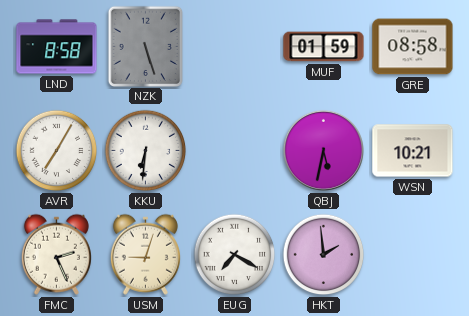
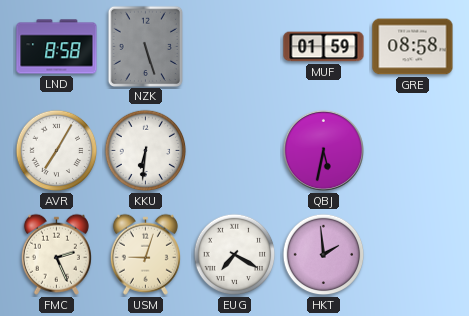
WSN: 10:21 -> none (413, 151)
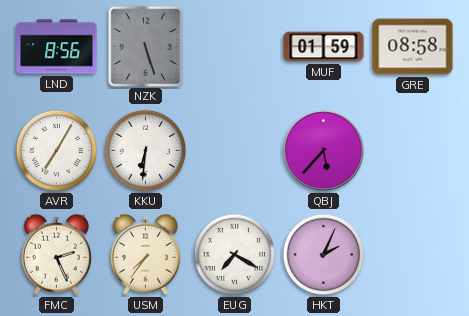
LND: 8:58 -> 8:56 (57, 47)
QBJ: 5:32 -> 5:37 (323, 150)
USM: 9:03 -> 7:36 (145, 254)
HKT: 1:59 -> 2:04 (324, 255)
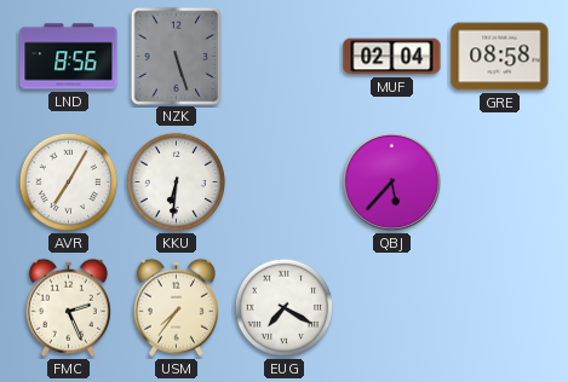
MUF: 01:59 -> 02:04 (392, 57)
HKT: 2:04 -> none (324, 255)
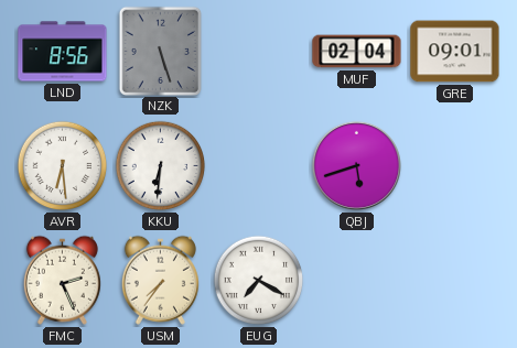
GRE: 08:58 -> 09:01 (455, 52)
AVR: 7:05 -> 6:29 (63, 166)
QBJ: 5:37 -> 5:42 (356, 165)
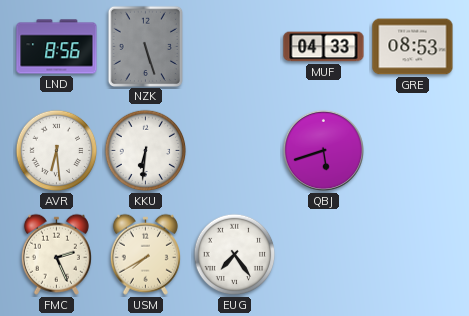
MUF: 02:04 -> 04:33 (324, 47)
GRE: 09:01 -> 08:53 (413, 47)
USM: 7:36 -> 7:40 (145, 254)
EUG: 7:20 -> 7:24 (235, 255)
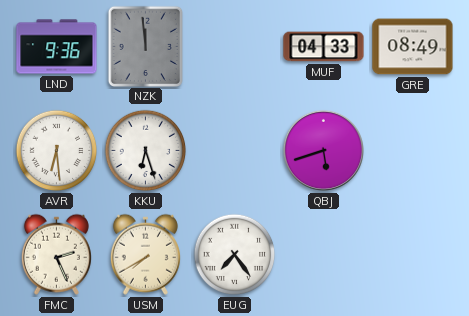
LND: 8:56 -> 9:36 (57, 47)
NZK: 5:27 -> 11:59 (145, 46)
GRE: 08:53 -> 08:49 (413, 47)
KKU: 6:31 -> 6:27 (146, 151)
